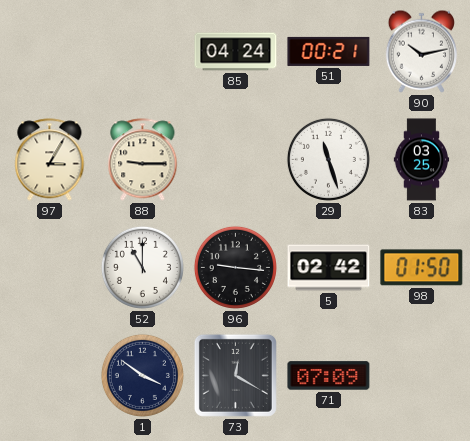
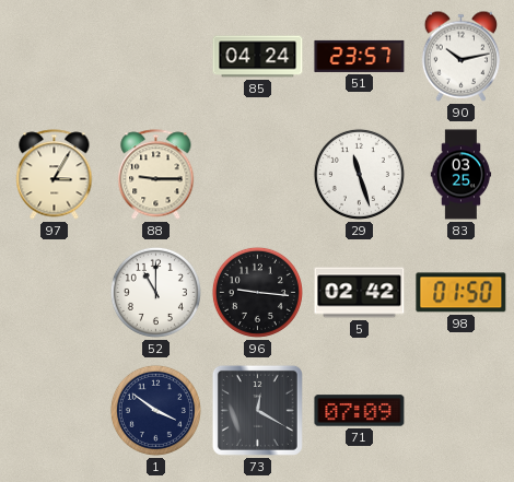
51: 00:21 -> 23:57 (360, 56)
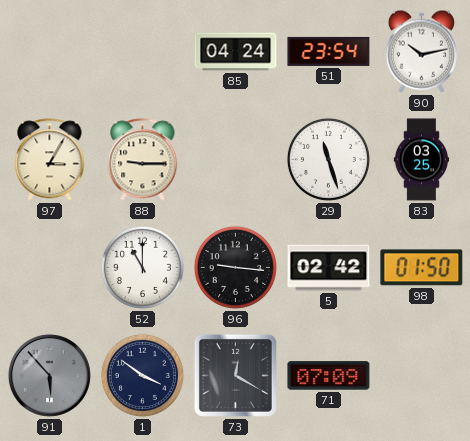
51: 23:57 -> 23:54 (329, 51)
91: none -> 5:53 (49, 375)
